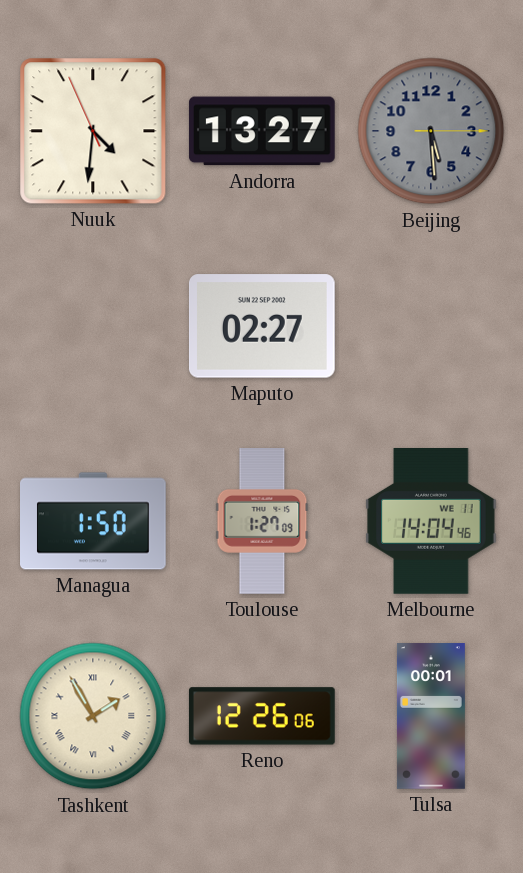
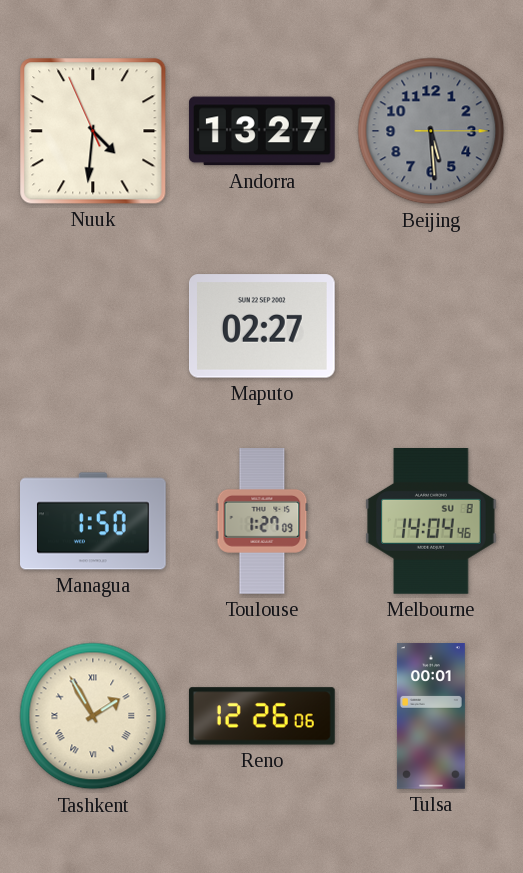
Melbourne date: WE 11 -> SU 8 (431, 522)
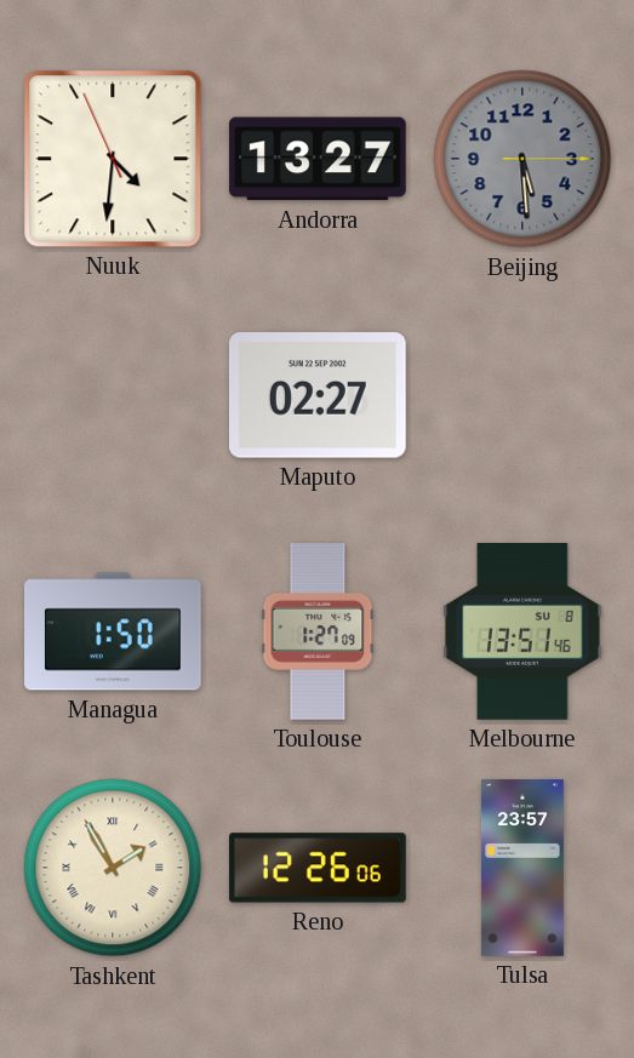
Melbourne: 14:04 -> 13:51 (522, 633)
Tulsa: 00:01 -> 23:57 (522, 868)
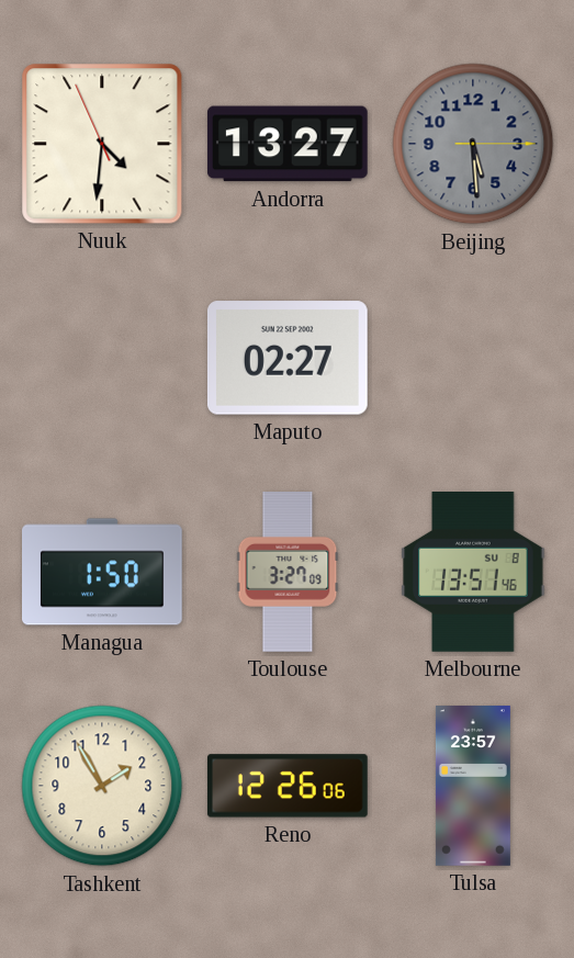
Toulouse: 1:27 -> 3:27 (288, 572)
Tashkent numerals: Roman -> Arabic (102, 786)
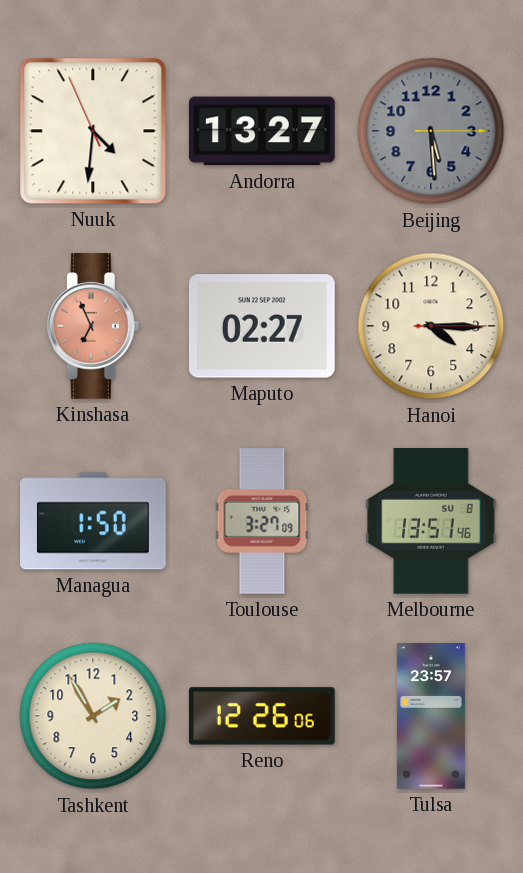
Kinshasa: none -> 6:56 (93, 327)
Hanoi: none -> 4:15 (431, 326)
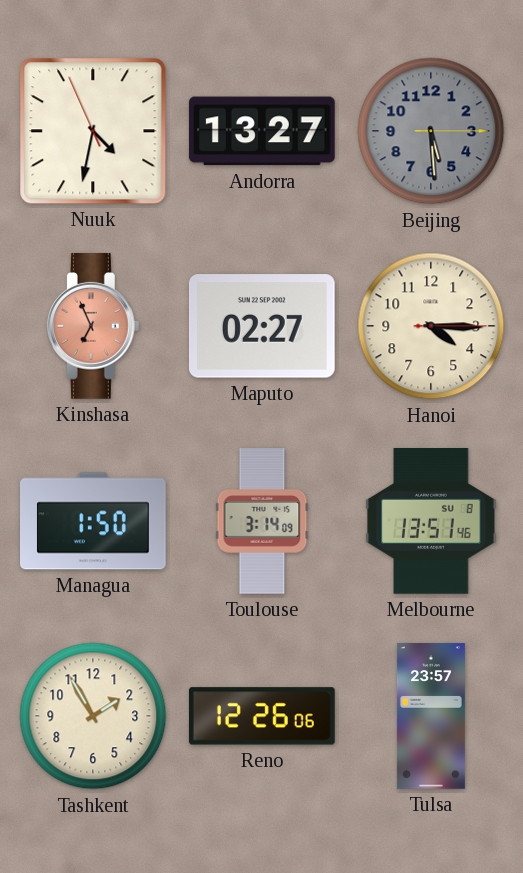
Nuuk: 4:30 -> 4:31 (93, 131)
Toulouse: 3:27 -> 3:14 (262, 521)
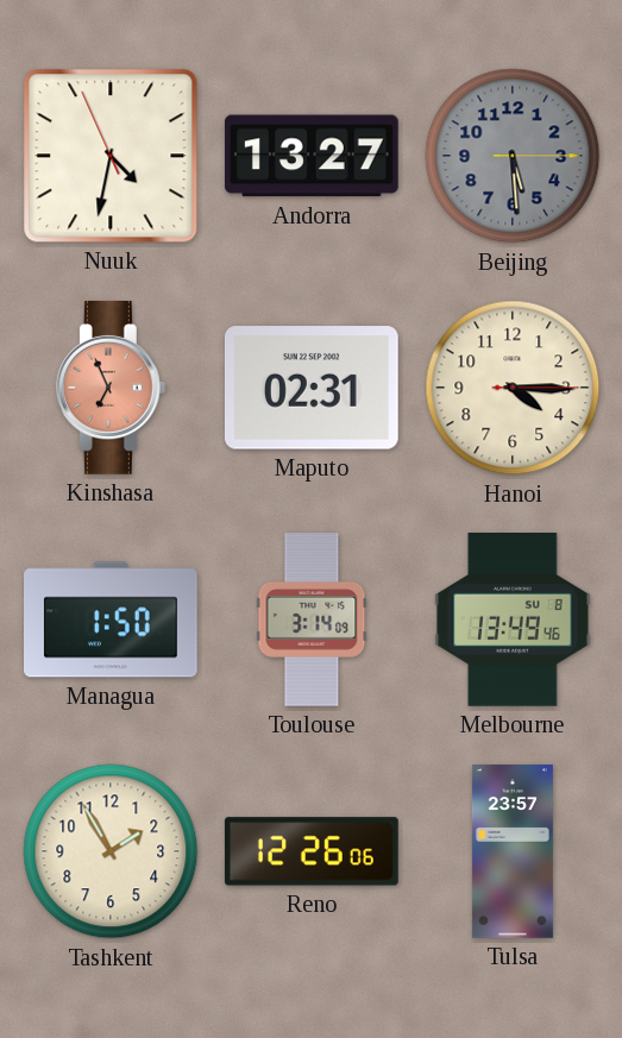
Maputo: 02:27 -> 02:31 (312, 388)
Melbourne: 13:51 -> 13:49 (513, 621)
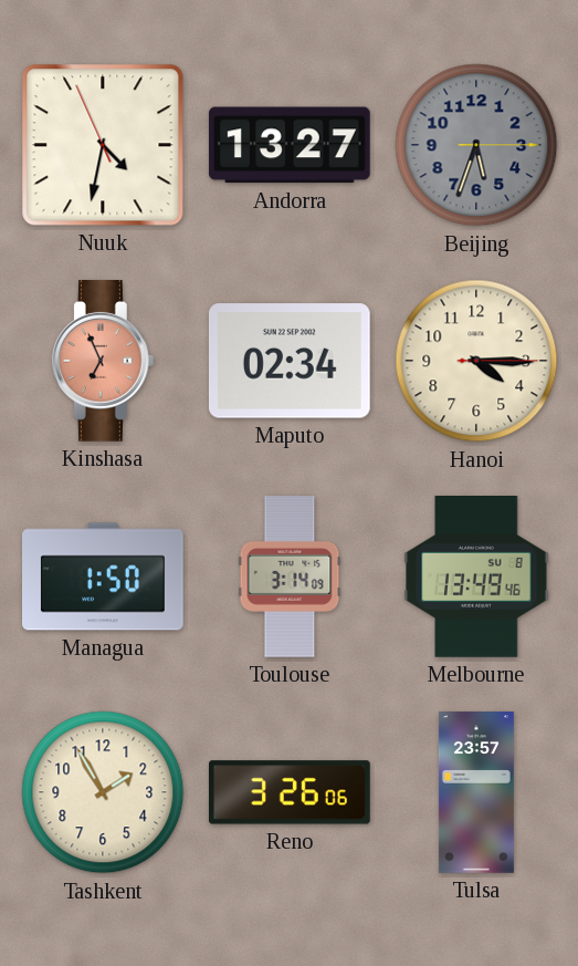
Beijing: 5:29 -> 5:33 (476, 145)
Maputo: 02:31 -> 02:34 (290, 361)
Reno: 12:26 -> 3:26 (290, 792)
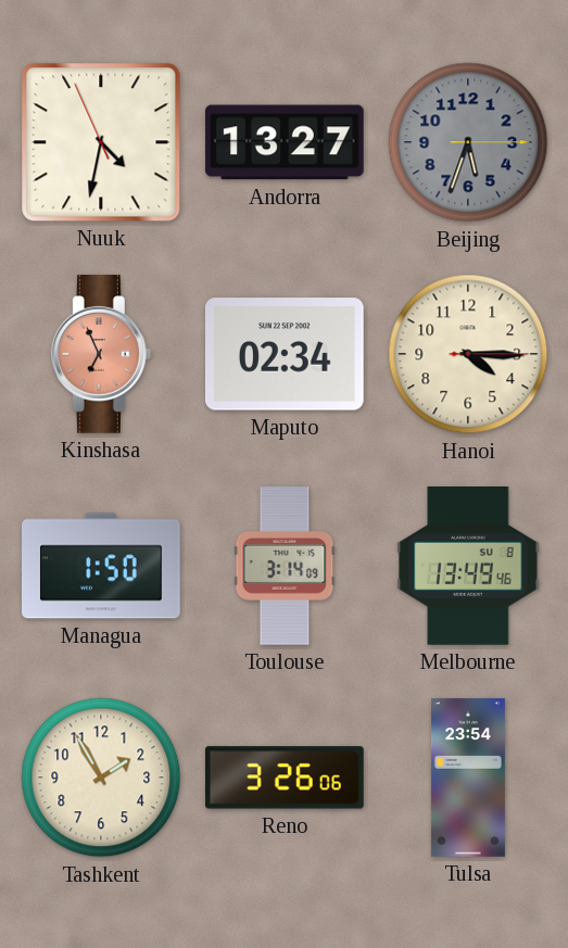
Tulsa: 23:57 -> 23:54 (468, 778)
